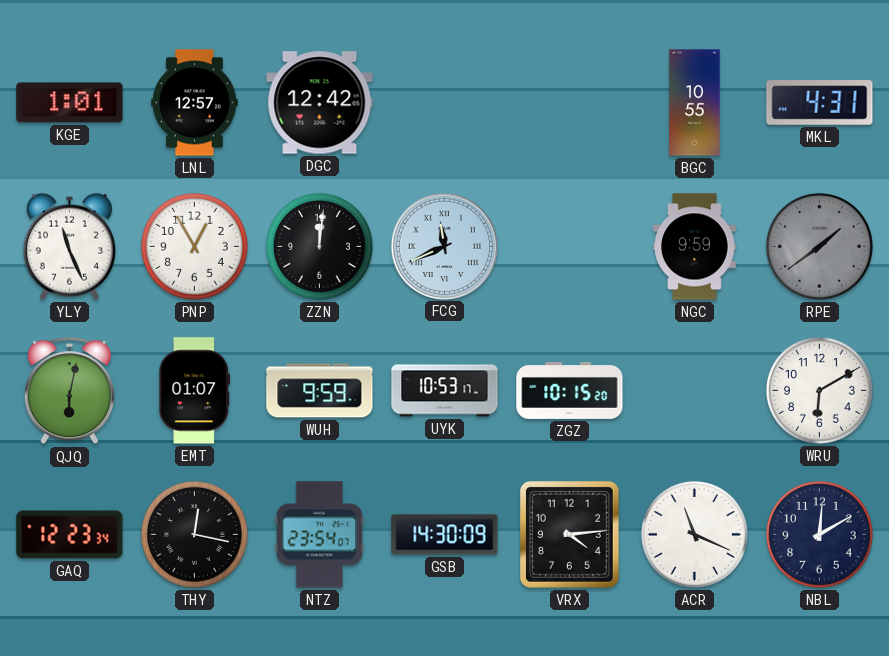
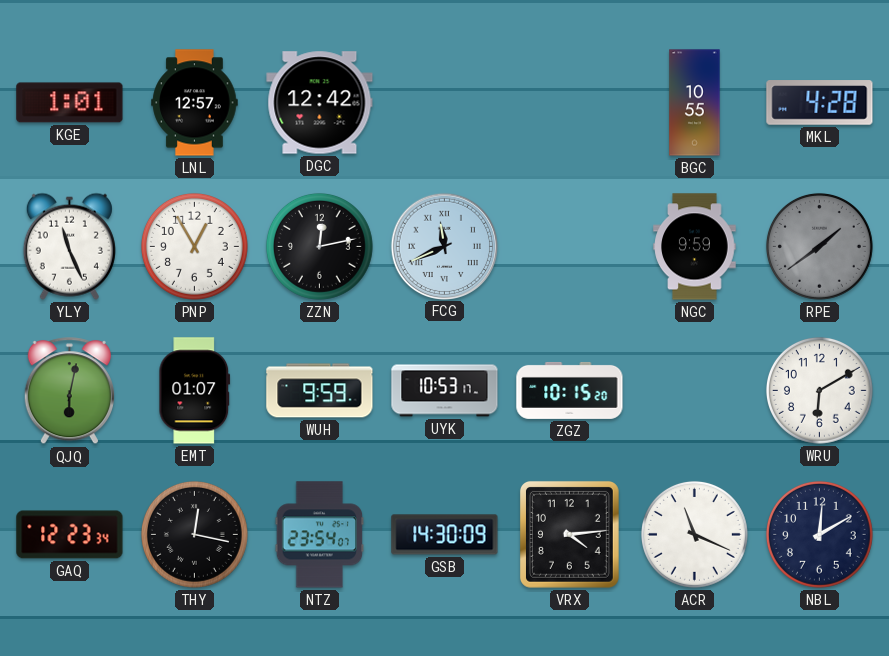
MKL: 4:31 -> 4:28 (820, 103)
ZZN: 12:01 -> 12:13 (319, 246)
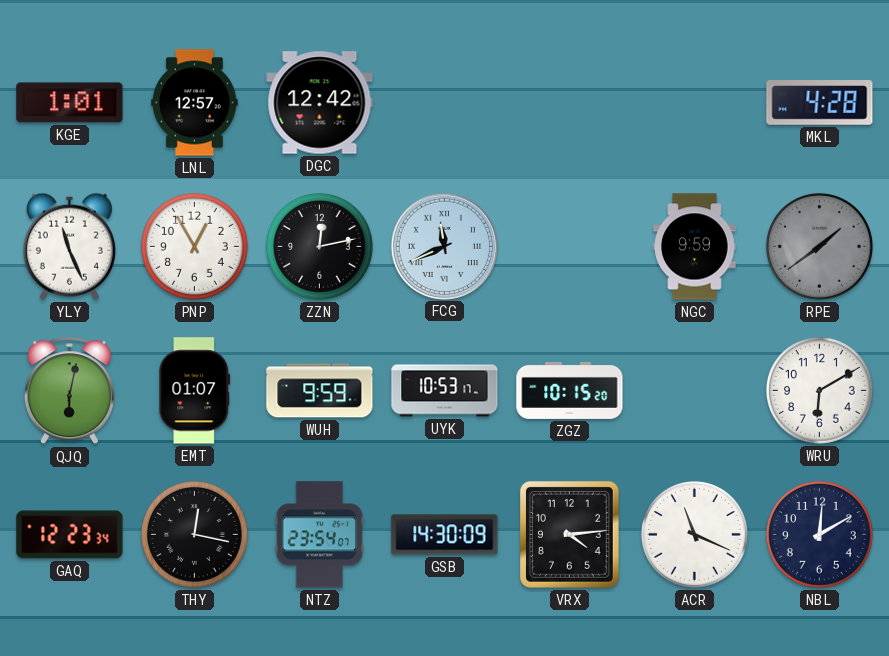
BGC: 10:55 -> none (695, 103)
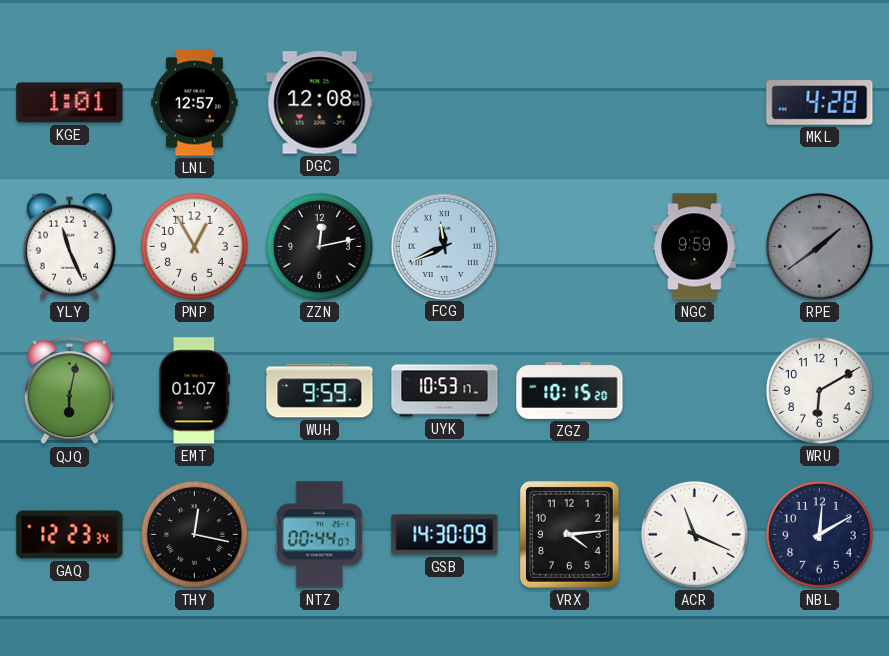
DGC: 12:42 -> 12:08 (320, 103)
NTZ: 23:54 -> 00:44 (320, 535)
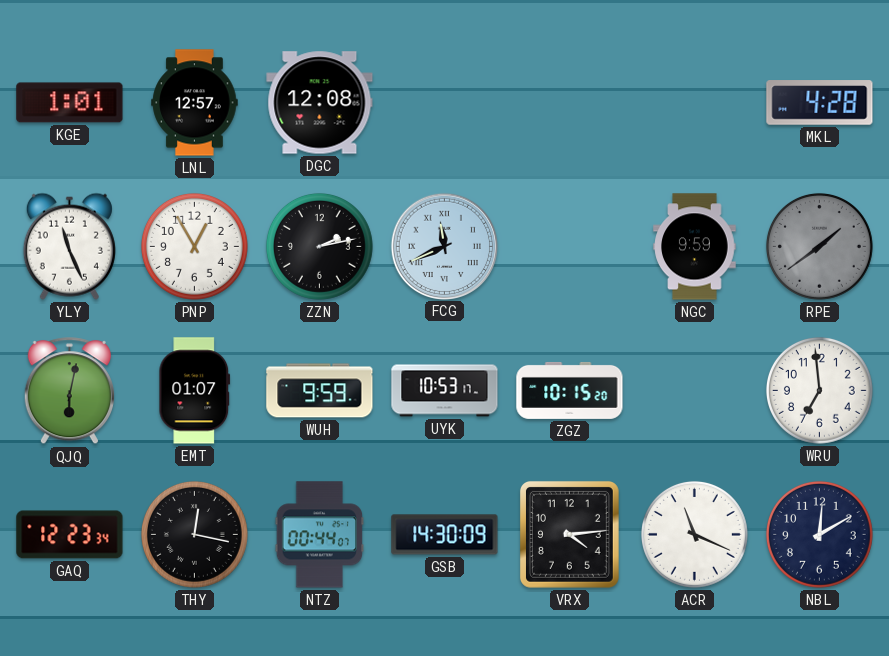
ZZN: 12:13 -> 2:13 (319, 246)
WRU: 6:10 -> 6:59 (819, 390)
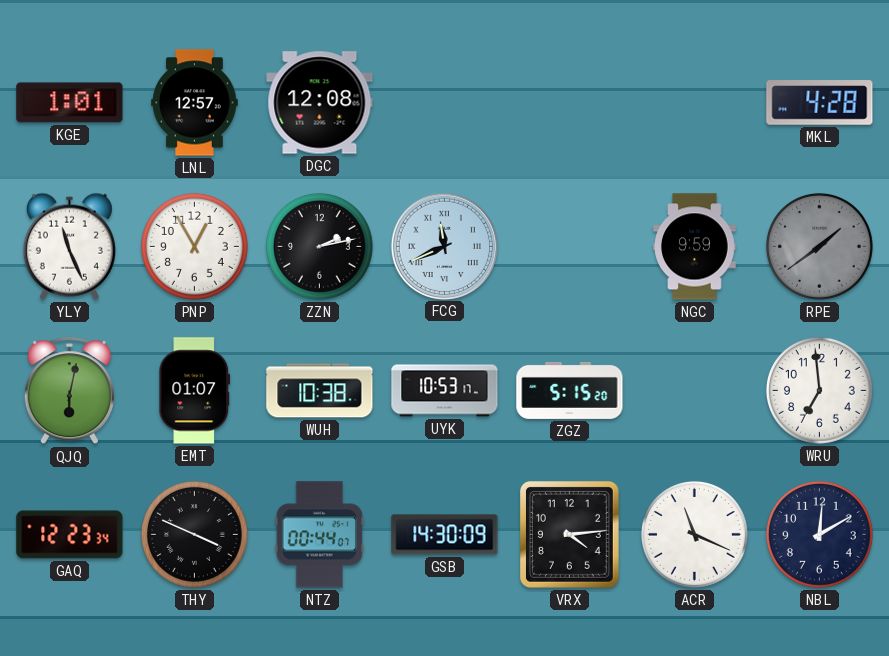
WUH: 9:59 -> 10:38 (320, 391)
ZGZ: 10:15 -> 5:15 (570, 390)
THY: 12:17 -> 3:49 (194, 534)
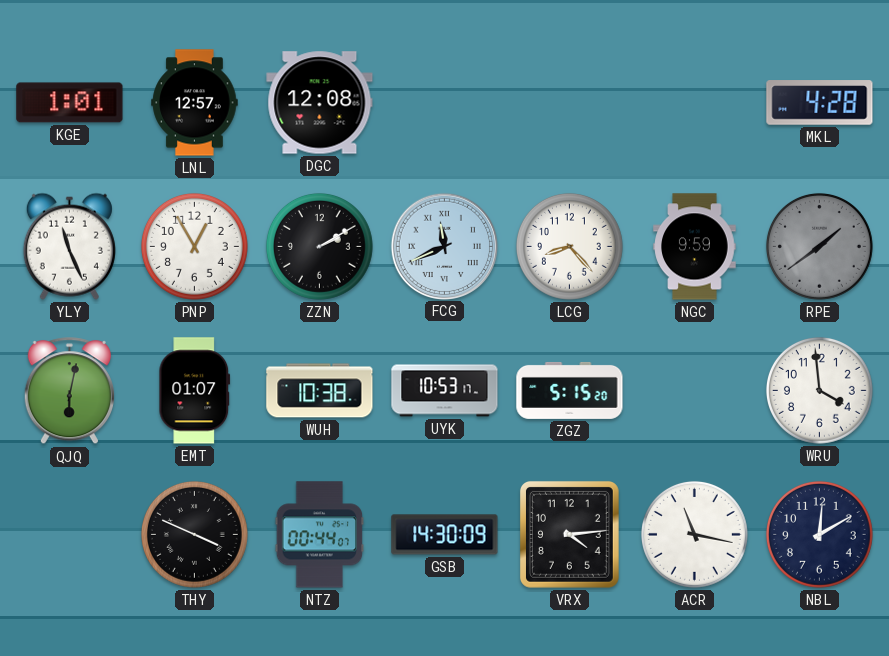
ZZN: 2:13 -> 2:10 (319, 246)
LCG: none -> 8:23 (569, 246)
WRU: 6:59 -> 3:59 (819, 390)
GAQ: 12:23 -> none (70, 535)
ACR: 11:19 -> 11:17 (694, 534)
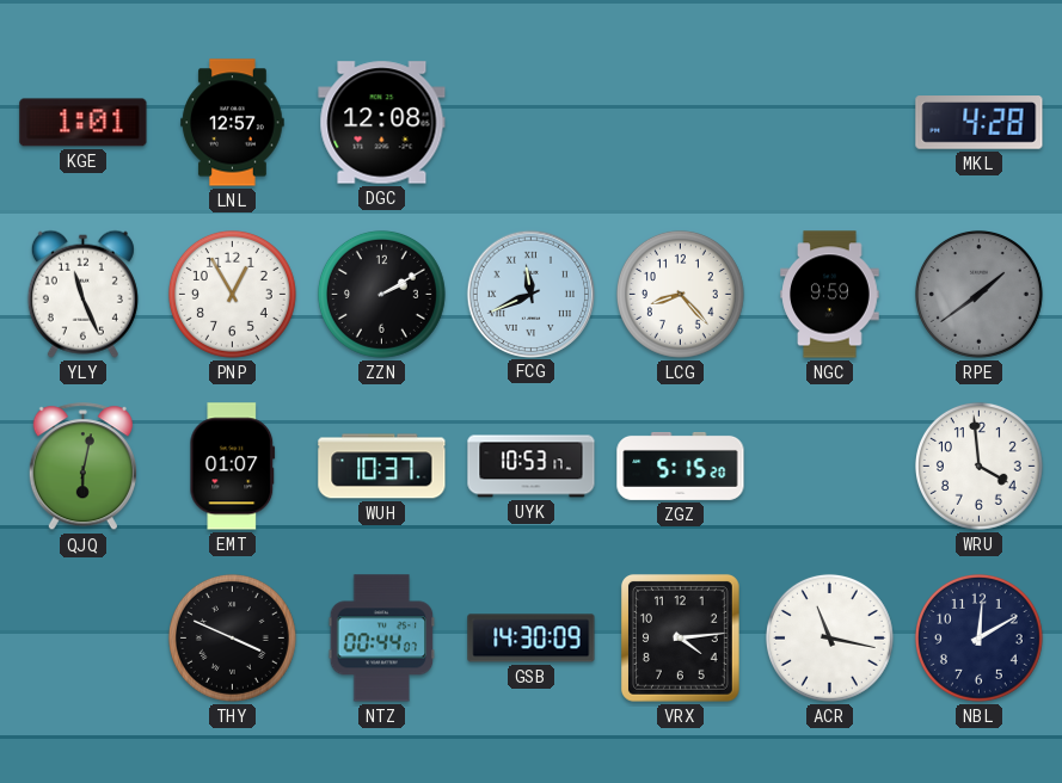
WUH: 10:38 -> 10:37 (382, 467)
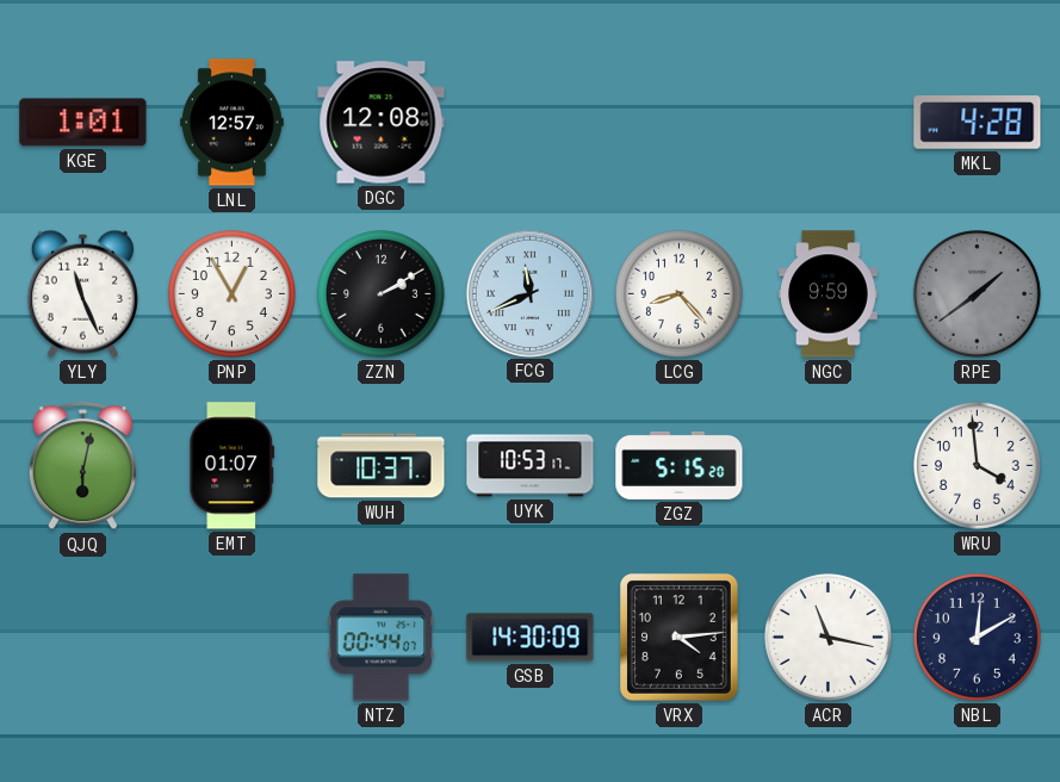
THY: 3:49 -> none (232, 637)
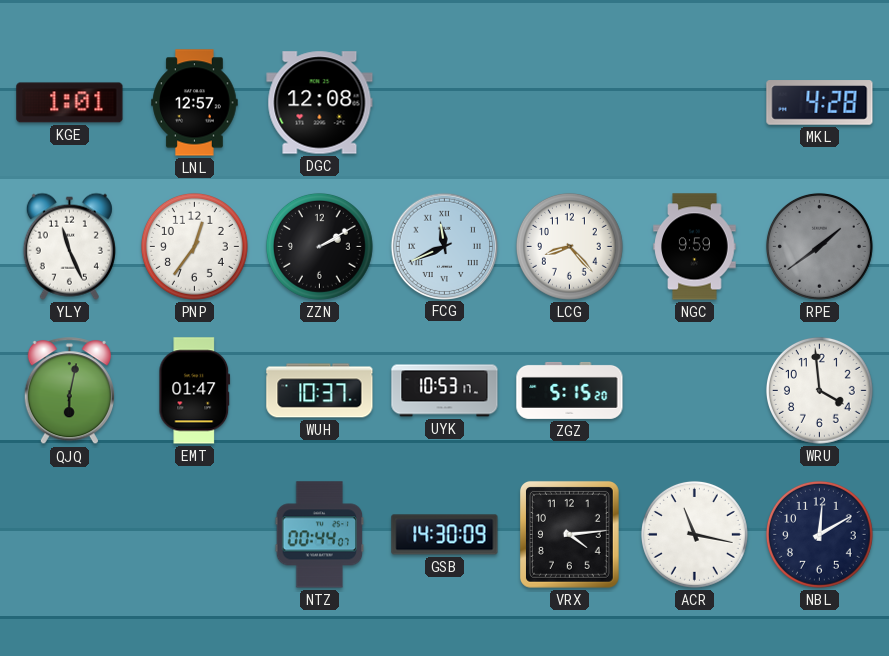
PNP: 12:55 -> 12:36 (194, 246)
EMT: 01:07 -> 01:47 (195, 391)
